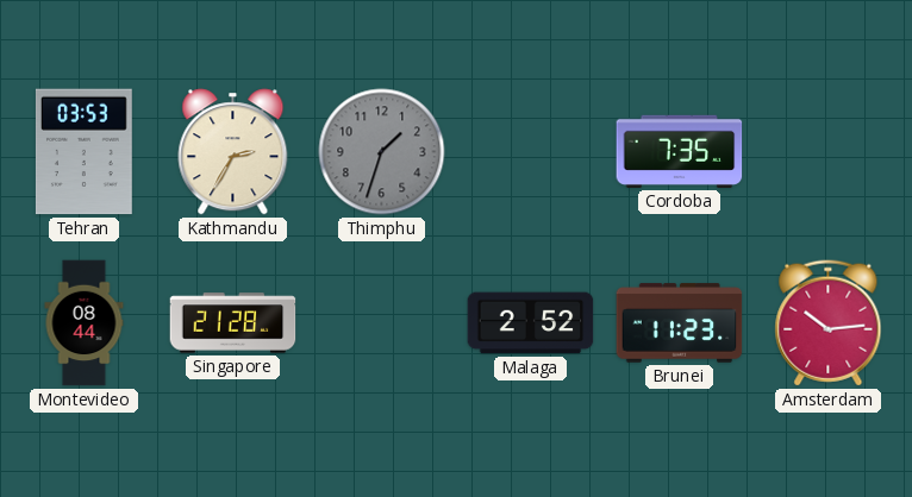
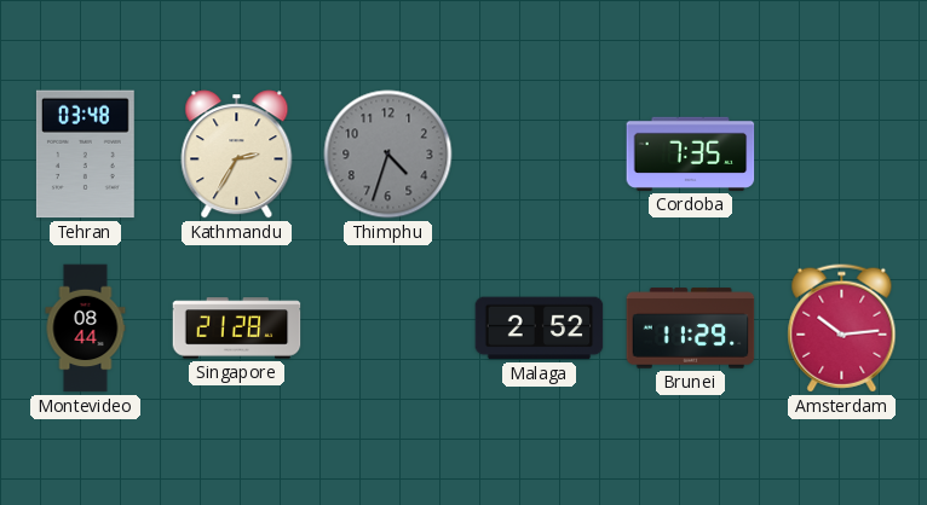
Tehran: 03:53 -> 03:48 (85, 155)
Thimphu: 1:33 -> 4:33 (388, 155)
Brunei: 11:23 -> 11:29 (691, 329)
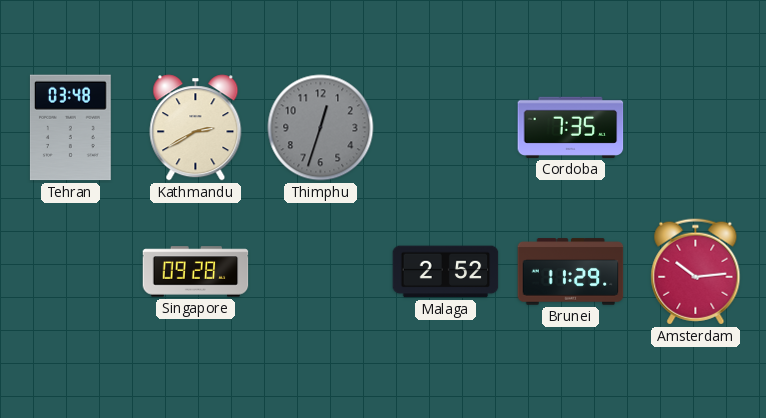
Kathmandu: 2:35 -> 2:40 (196, 128)
Thimphu: 4:33 -> 12:33 (321, 128)
Montevideo: 08:44 -> none (86, 329)
Singapore: 21:28 -> 09:28 (196, 272)
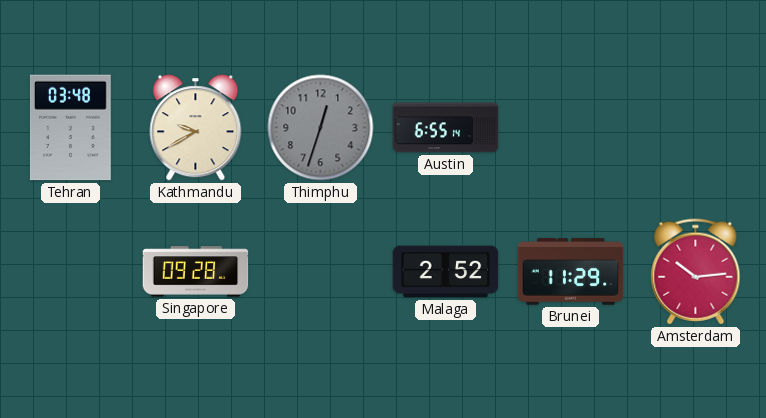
Kathmandu: 2:40 -> 9:40 (196, 128)
Austin: none -> 6:55 (446, 128)
Cordoba: 7:35 -> none (571, 127)
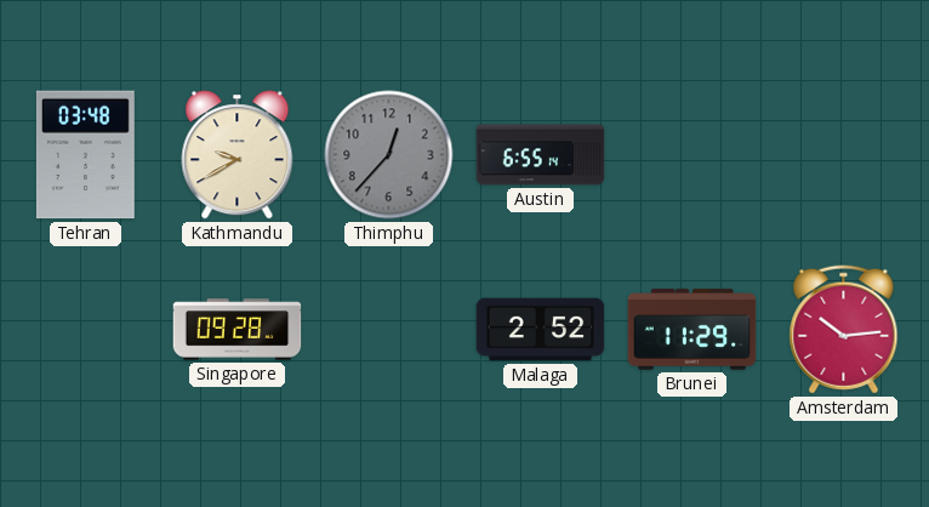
Thimphu: 12:33 -> 12:37 (389, 155)
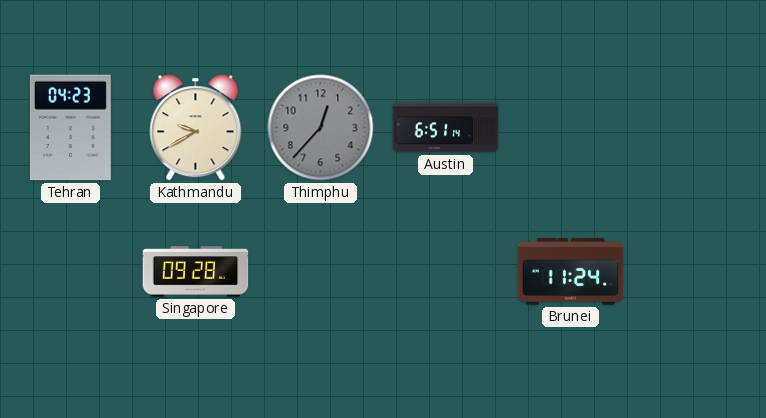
Tehran: 03:48 -> 04:23 (70, 128)
Austin: 6:55 -> 6:51 (446, 128)
Malaga: 2:52 -> none (541, 330)
Brunei: 11:29 -> 11:24 (571, 272)
Amsterdam: 10:14 -> none (844, 330)
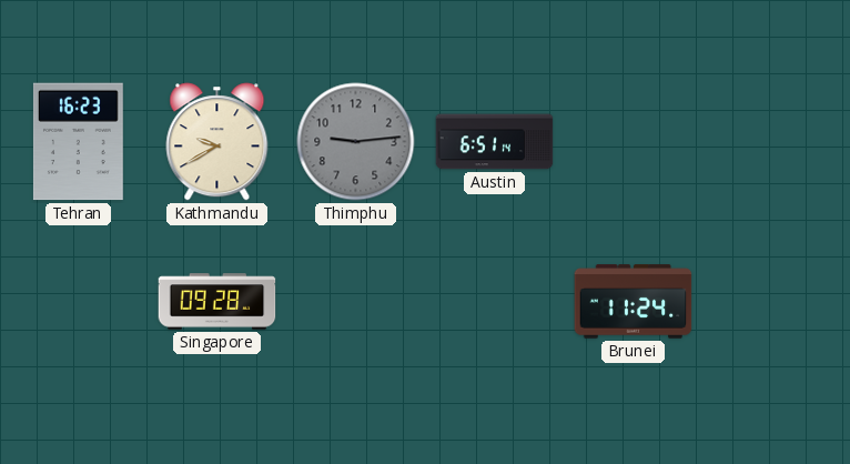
Tehran: 04:23 -> 16:23 (78, 142)
Thimphu: 12:37 -> 9:14 (356, 142)
